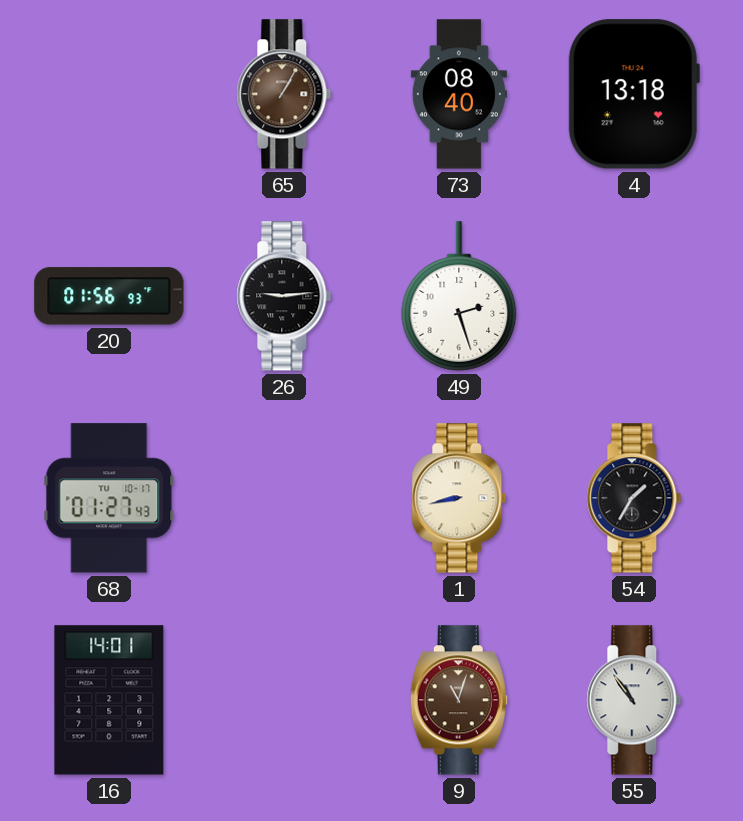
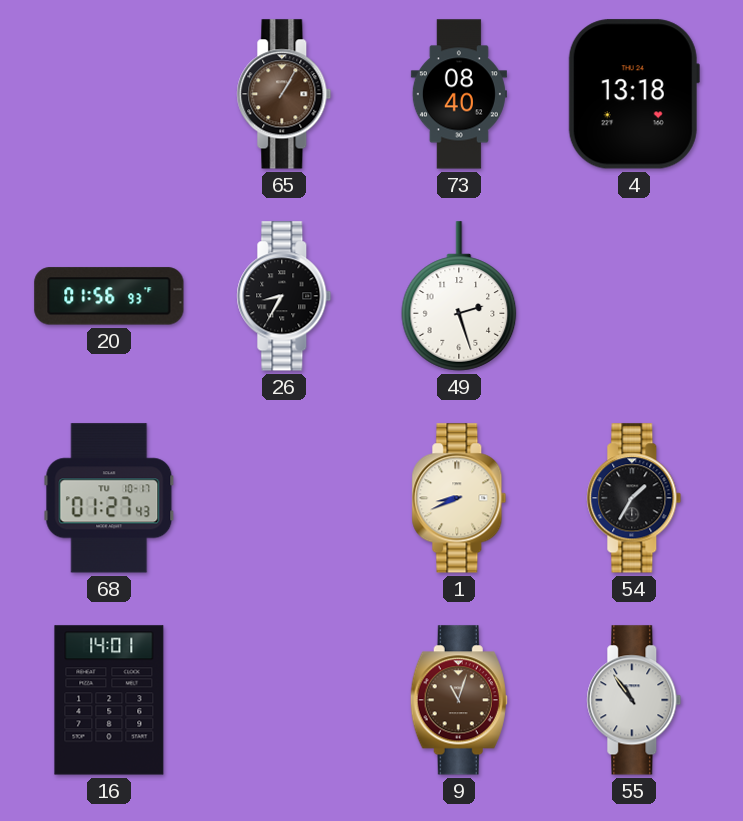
26: 9:14 -> 8:35 (284, 296)
1: 8:43 -> 8:41 (459, 498)
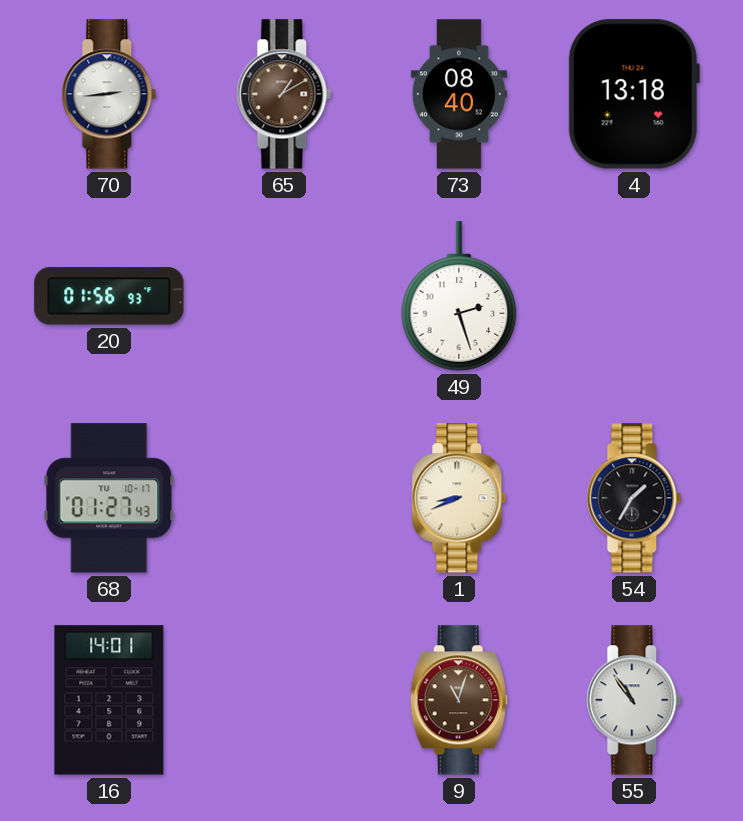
70: none -> 2:44 (109, 94)
65: 1:05 -> 1:10 (284, 94)
26: 8:35 -> none (284, 296)
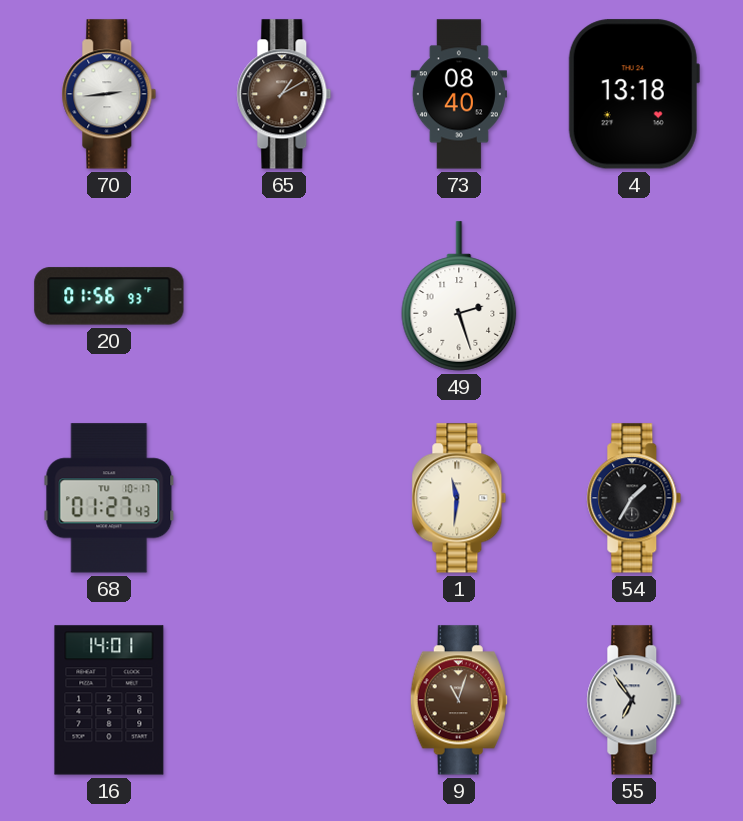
1: 8:41 -> 11:31 (459, 498)
55: 10:54 -> 6:54 (634, 700)
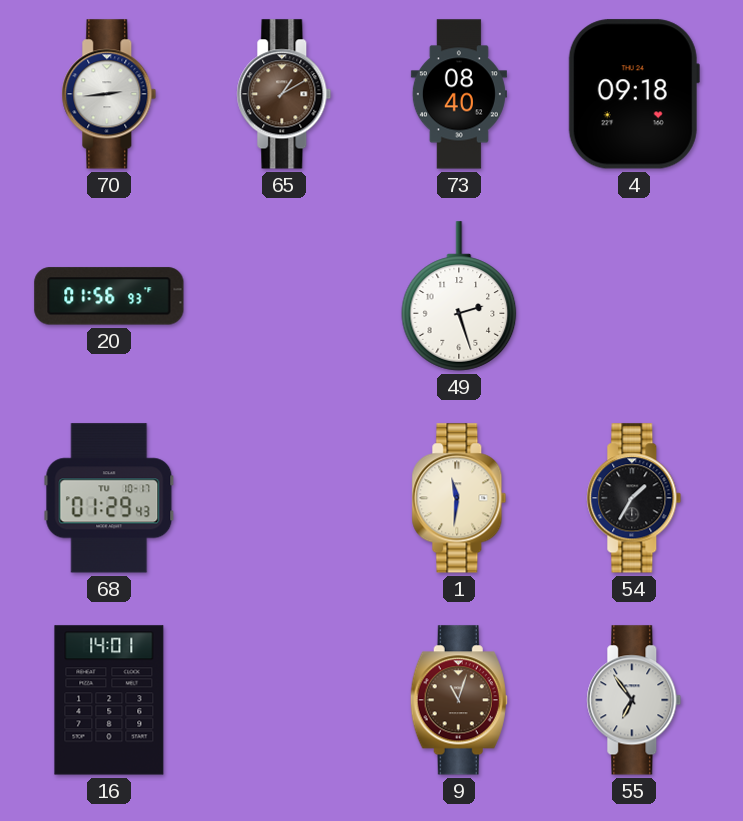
4: 13:18 -> 09:18 (634, 94)
68: 01:27 -> 01:29 (109, 498)
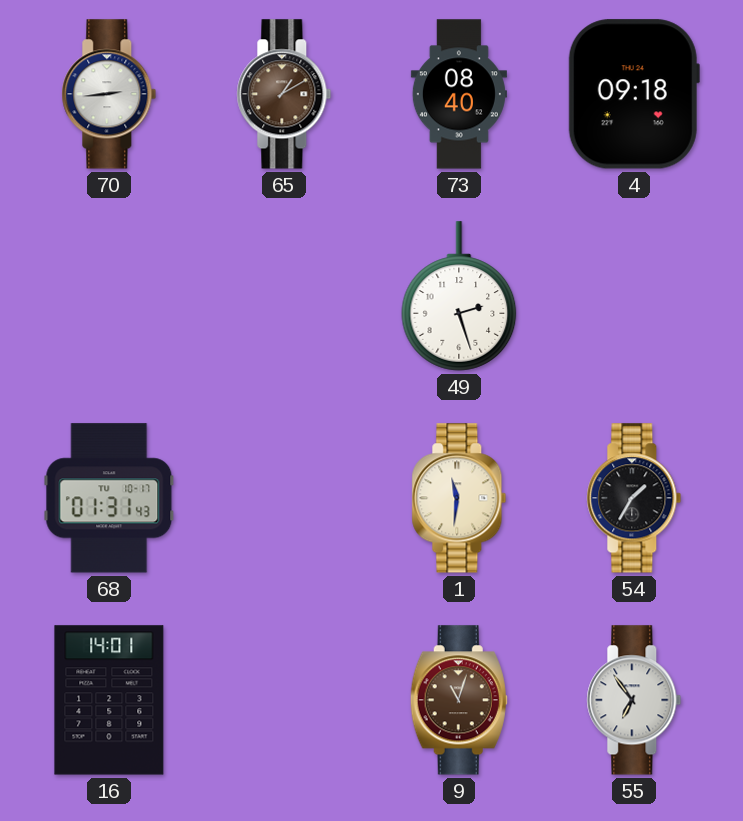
20: 01:56 -> none (109, 296)
68: 01:29 -> 01:31 (109, 498)
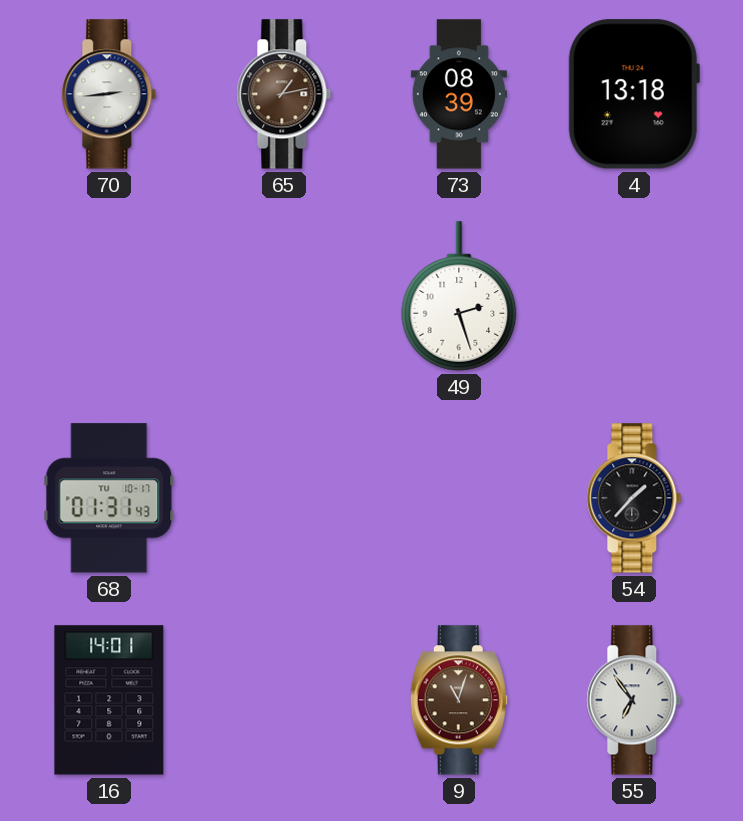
65: 1:10 -> 1:13 (284, 94)
73: 08:40 -> 08:39 (459, 94)
4: 09:18 -> 13:18 (634, 94)
1: 11:31 -> none (459, 498)
54: 1:35 -> 1:37 (634, 498)
